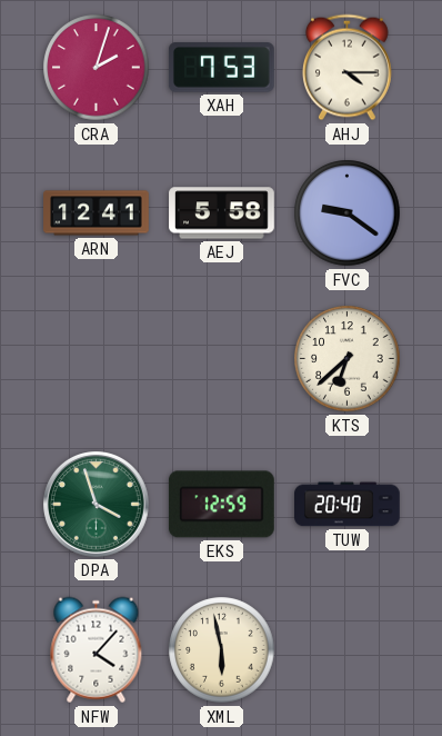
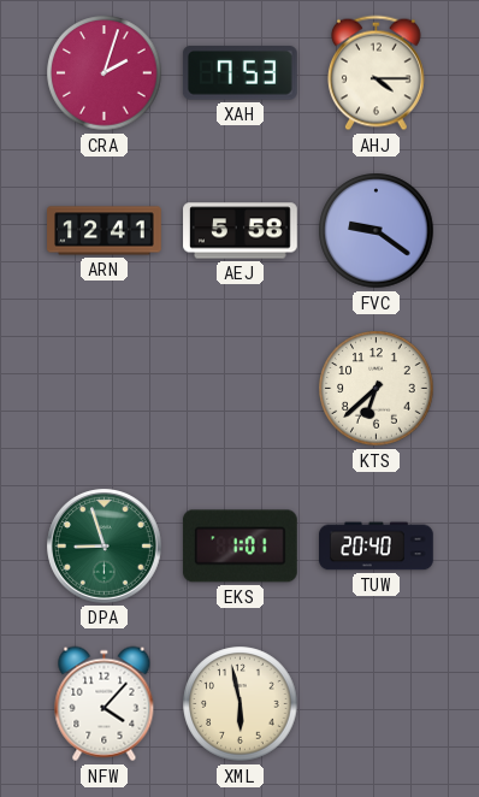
DPA: 3:57 -> 8:57 (105, 547)
EKS: 12:59 -> 1:01 (239, 547)
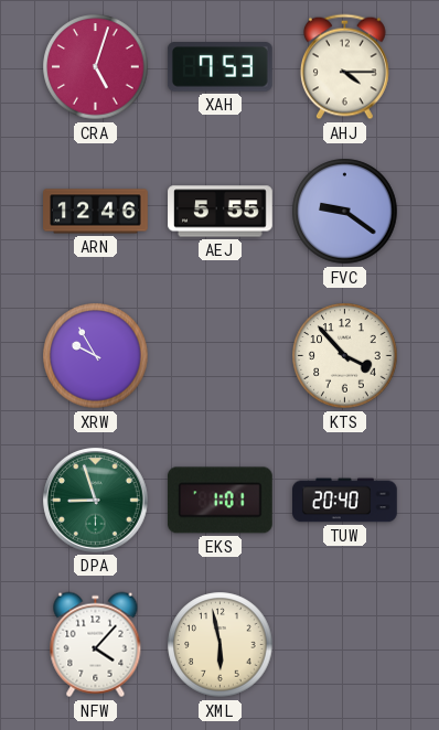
CRA: 2:03 -> 5:03 (96, 67)
ARN: 12:41 -> 12:46 (96, 212)
AEJ: 5:58 -> 5:55 (221, 212)
XRW: none -> 9:55 (96, 356)
KTS: 6:38 -> 3:53 (345, 356)
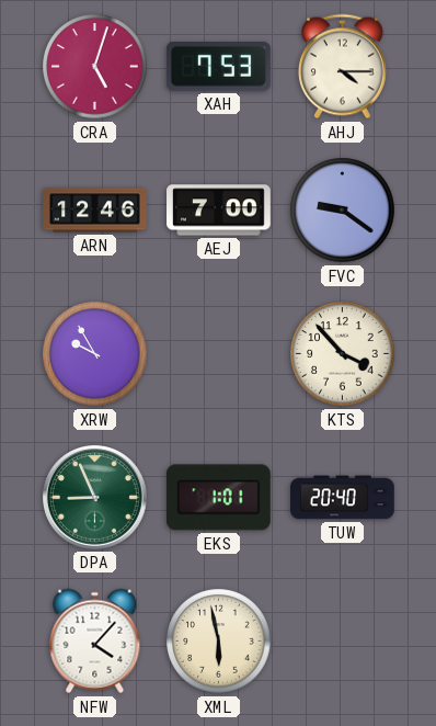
AEJ: 5:55 -> 7:00 (219, 211)
DPA: 8:57 -> 8:56 (95, 498)
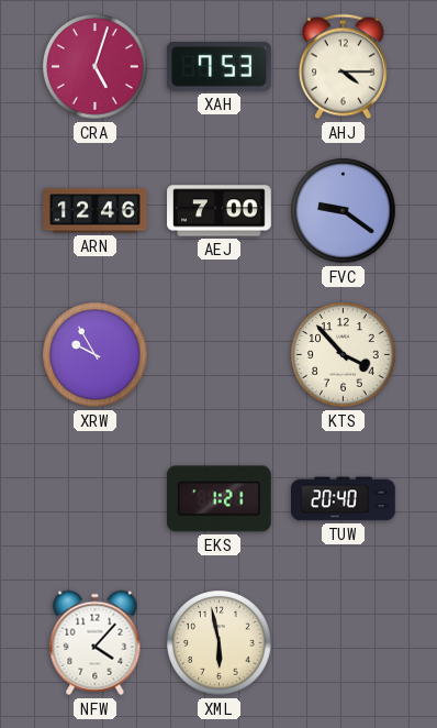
DPA: 8:56 -> none (95, 498)
EKS: 1:01 -> 1:21 (218, 499)
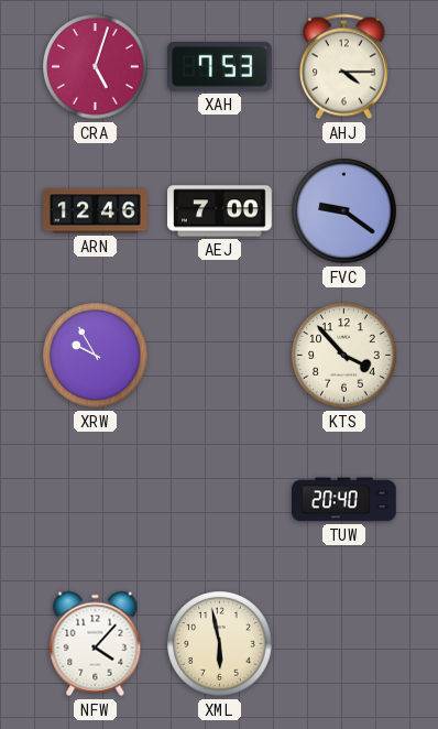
EKS: 1:21 -> none (218, 499)
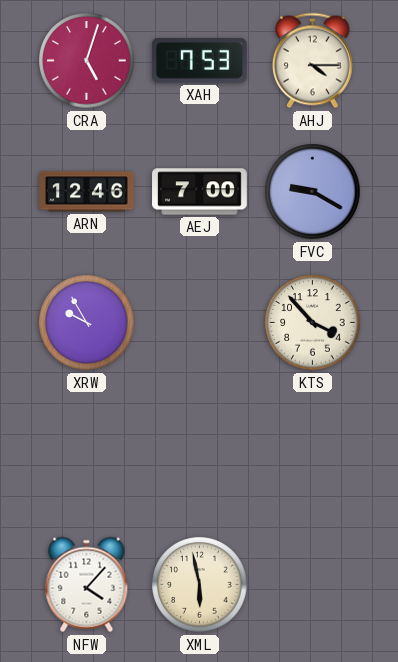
FVC: 9:21 -> 9:20 (313, 192)
TUW: 20:40 -> none (344, 500)
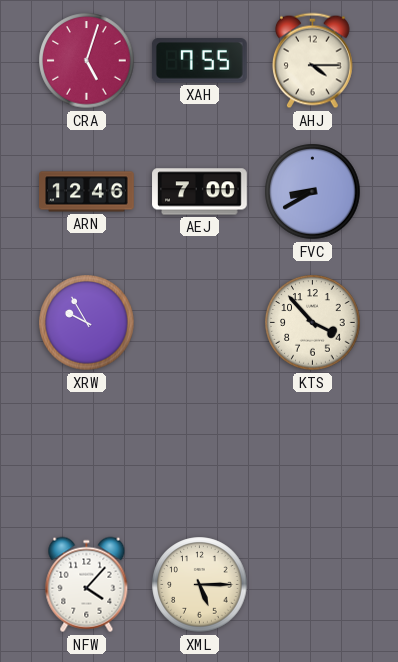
XAH: 7:53 -> 7:55 (199, 61)
FVC: 9:20 -> 8:40 (313, 192)
XML: 5:58 -> 5:15 (200, 585)
